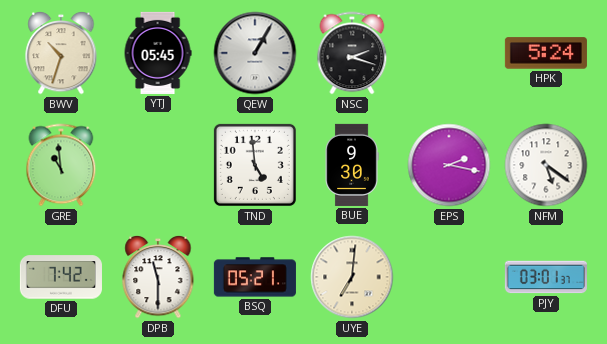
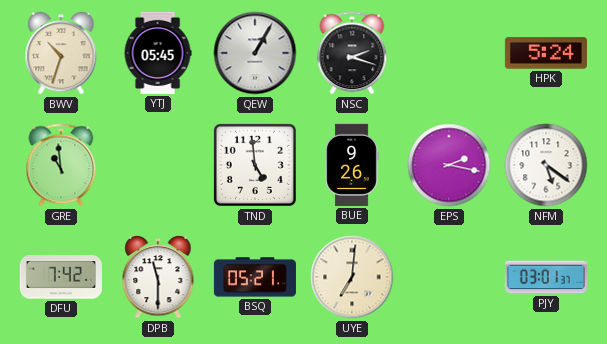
BUE: 9:30 -> 9:26 (352, 165)
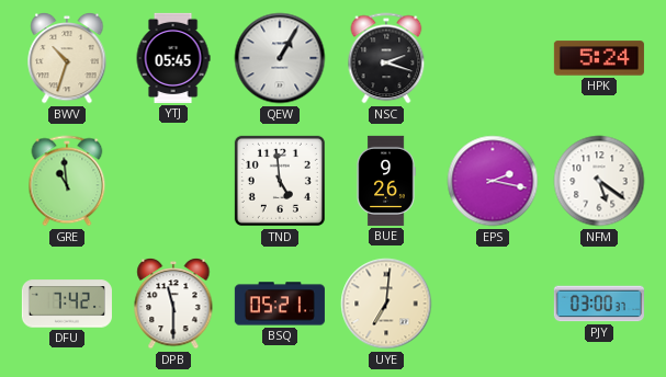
PJY: 03:01 -> 03:00 (599, 304)
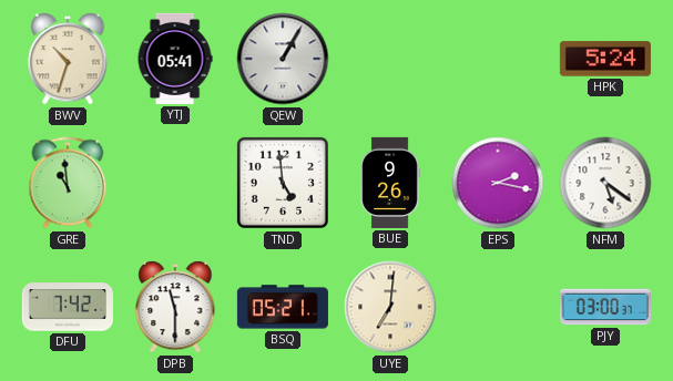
YTJ: 05:45 -> 05:41 (175, 59)
NSC: 2:18 -> none (386, 58)
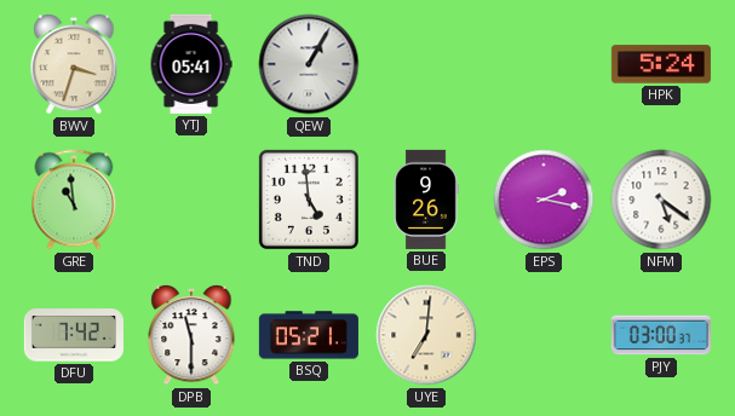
BWV: 10:33 -> 3:33 (74, 64)
